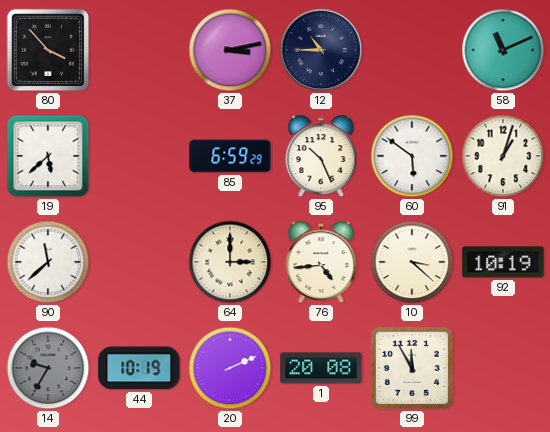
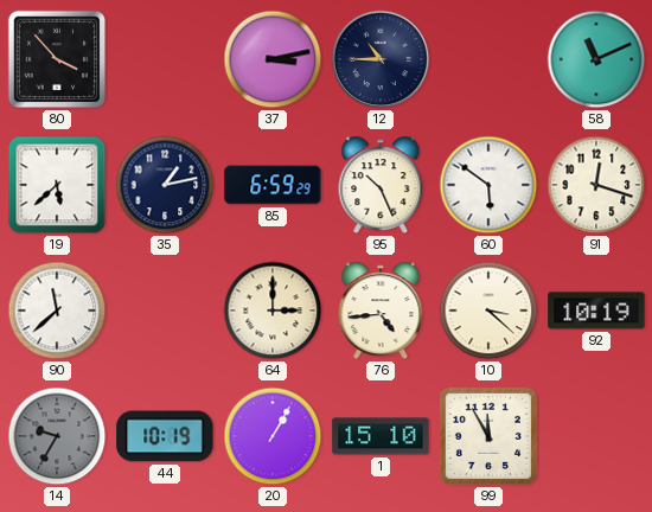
35: none -> 1:13 (165, 185)
91: 1:03 -> 12:18 (596, 185)
20: 2:11 -> 1:05 (273, 436)
1: 20:08 -> 15:10 (381, 436)
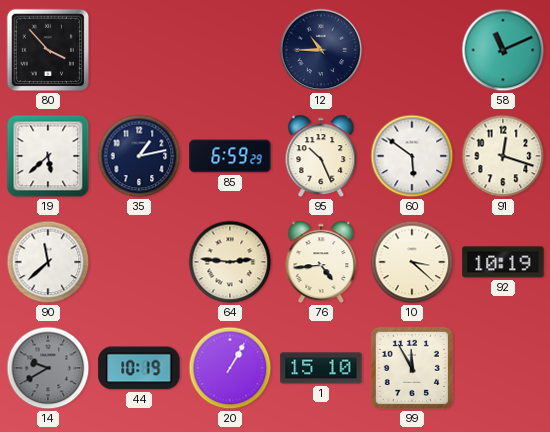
37: 3:13 -> none (273, 59)
64: 3:00 -> 2:46 (230, 262)
14: 9:35 -> 9:40 (48, 368)
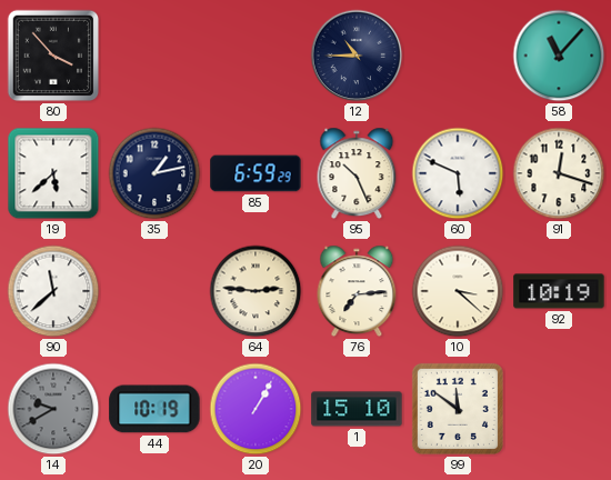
58: 11:11 -> 11:07 (559, 56)
60: 5:51 -> 5:49 (458, 173)
76: 4:44 -> 7:14 (357, 291)
99: 11:55 -> 11:51 (458, 409)
